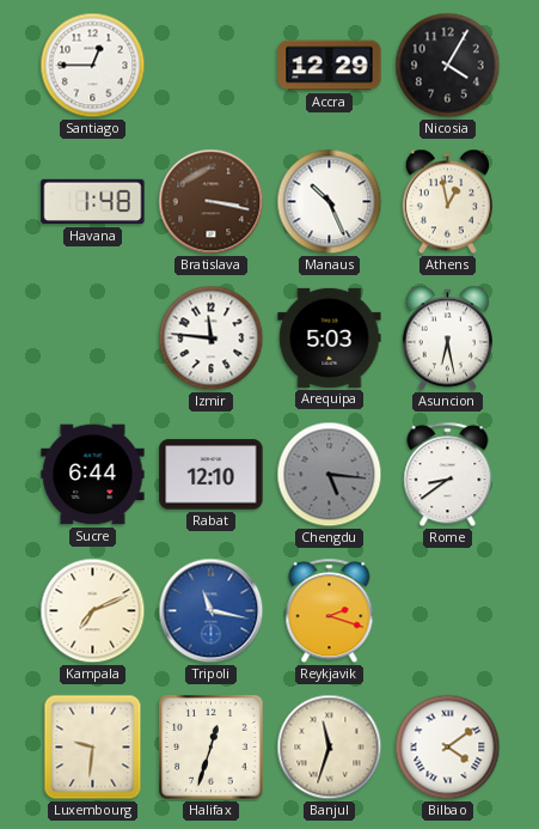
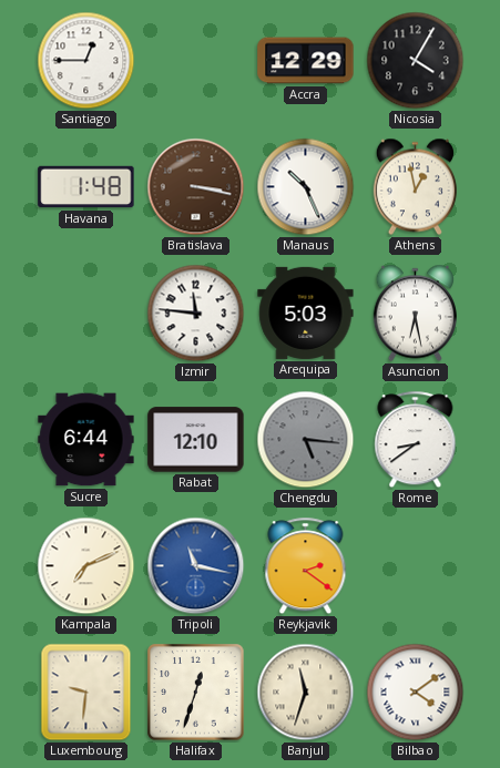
Reykjavik: 2:18 -> 2:21 (306, 566)
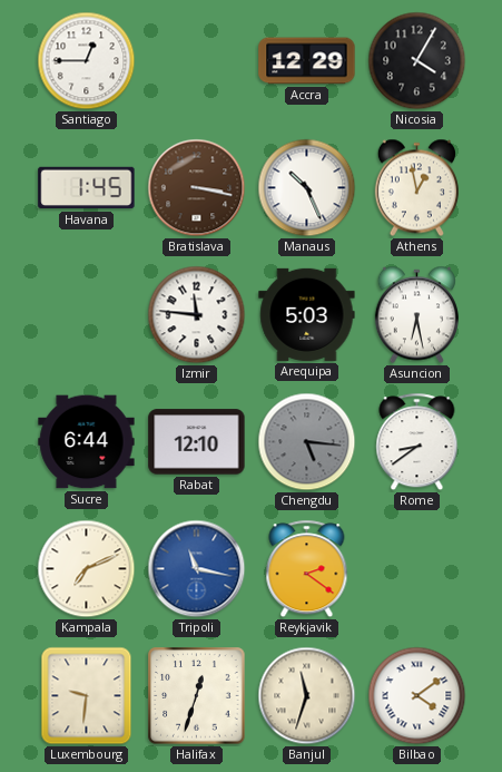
Havana: 1:48 -> 1:45 (87, 188)
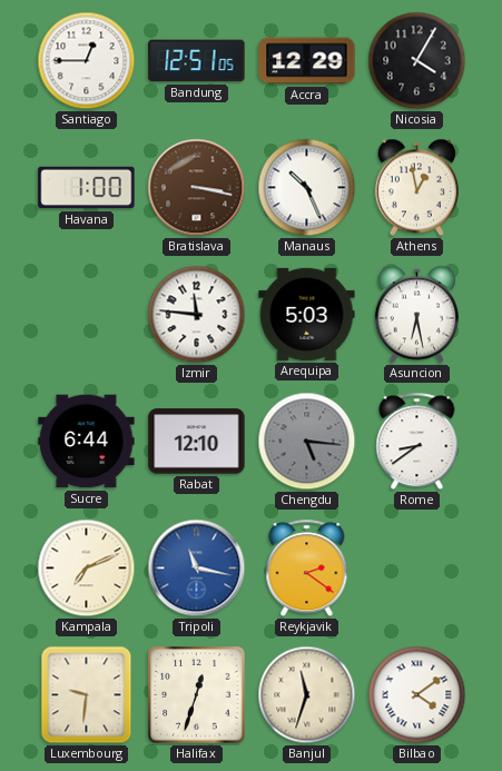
Bandung: none -> 12:51 (197, 61)
Havana: 1:45 -> 1:00 (87, 188)
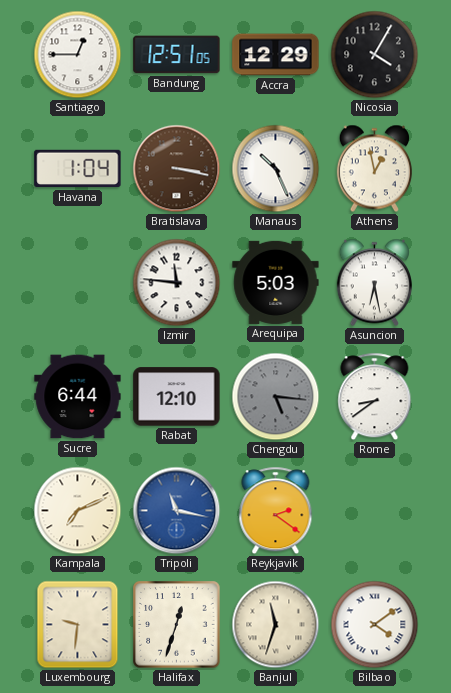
Havana: 1:00 -> 1:04 (78, 169)
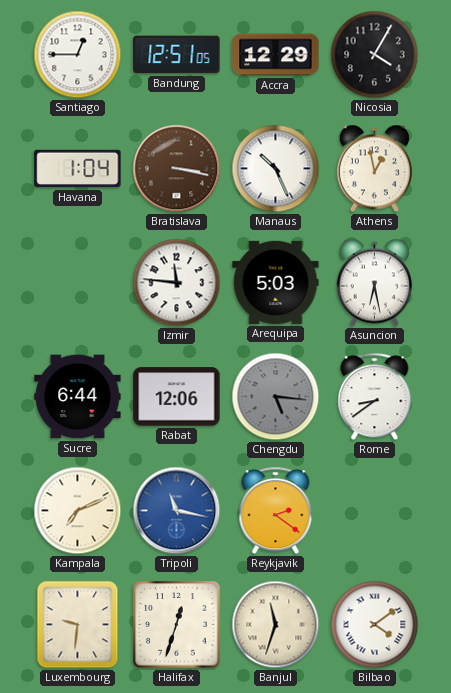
Rabat: 12:10 -> 12:06 (177, 397)
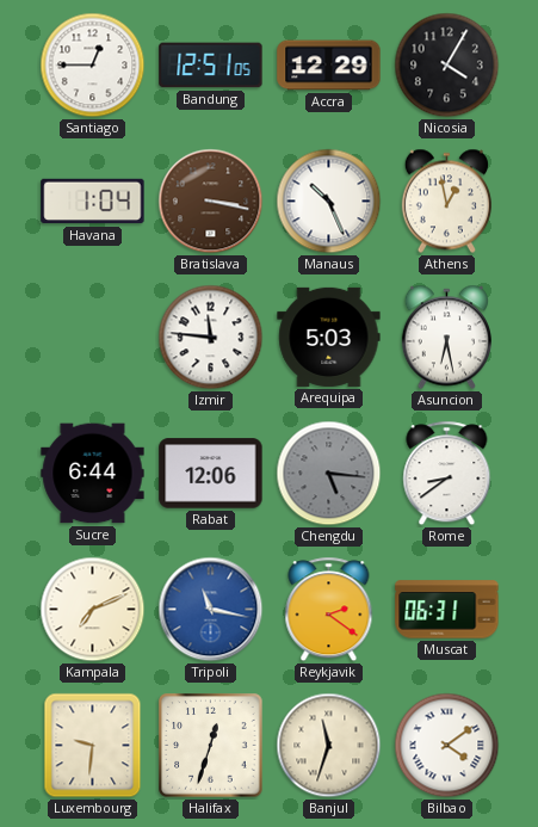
Muscat: none -> 06:31 (447, 610)
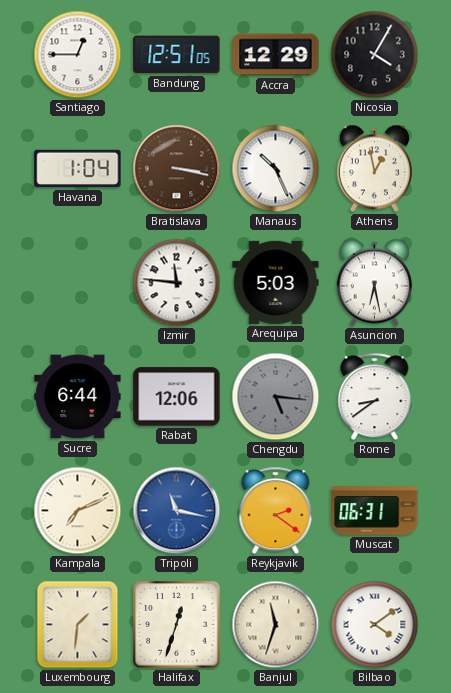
Luxembourg: 9:31 -> 1:31 (78, 625)
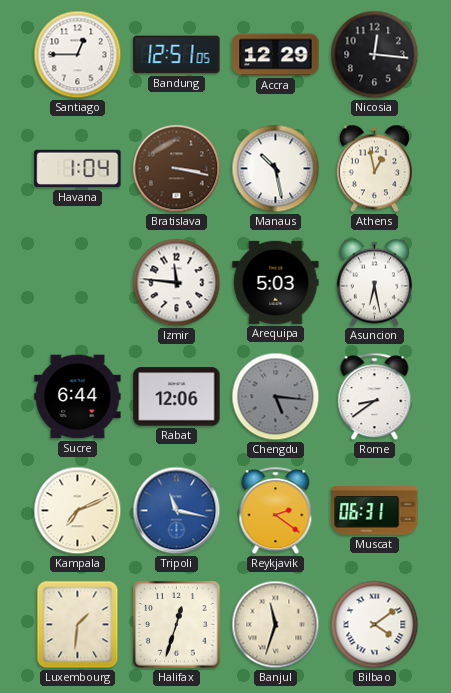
Nicosia: 4:05 -> 12:16 (375, 55)
Manaus: 10:26 -> 10:28 (276, 169)
